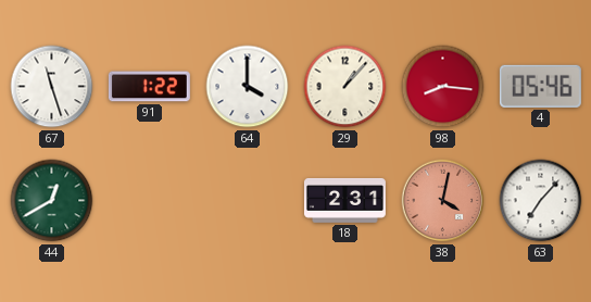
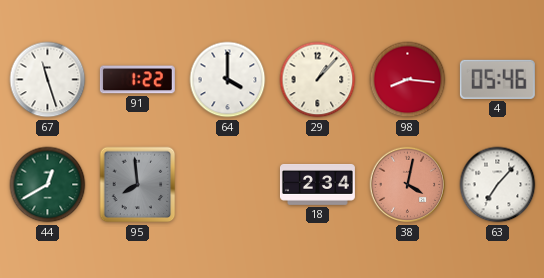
95: none -> 7:59 (138, 185)
18: 2:31 -> 2:34 (317, 184)
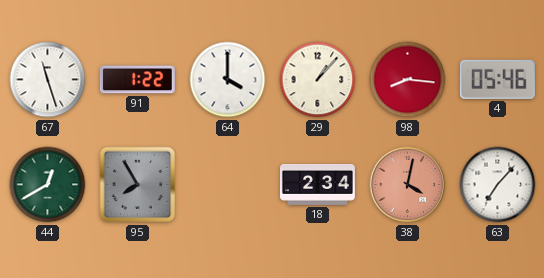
95: 7:59 -> 7:55 (138, 185)
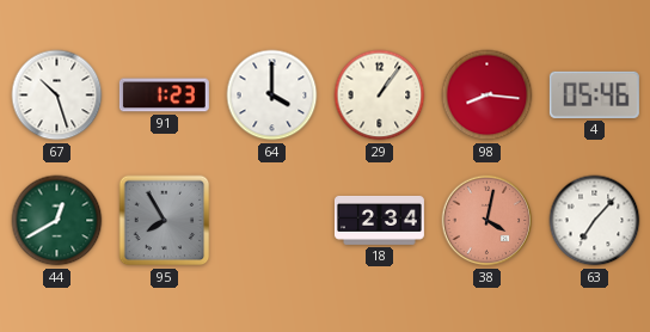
67: 11:27 -> 10:27 (57, 96)
91: 1:22 -> 1:23 (164, 96)
29: 1:07 -> 1:06 (380, 96)
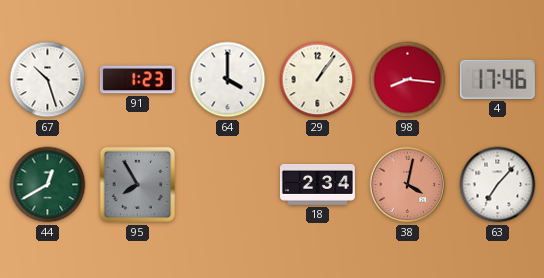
4: 05:46 -> 17:46 (497, 79)
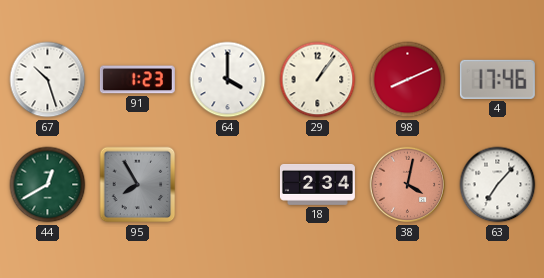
98: 8:16 -> 8:11 (408, 80)
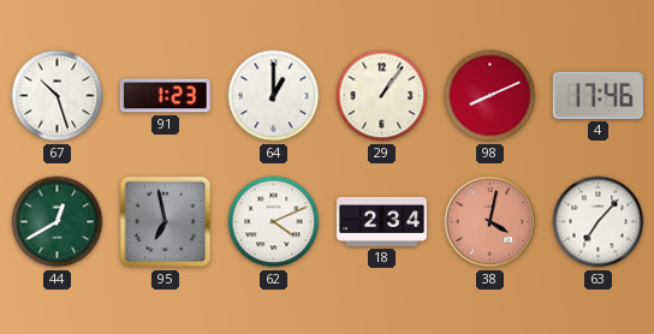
64: 4:00 -> 1:00 (274, 96)
95: 7:55 -> 6:58 (166, 222)
62: none -> 4:11 (274, 222)
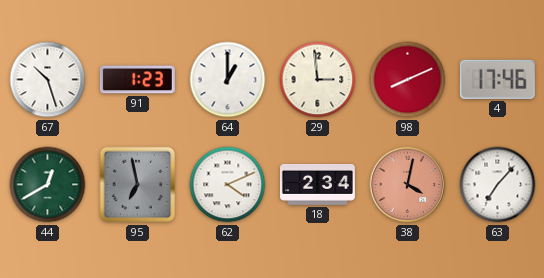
29: 1:06 -> 2:59 (318, 80)
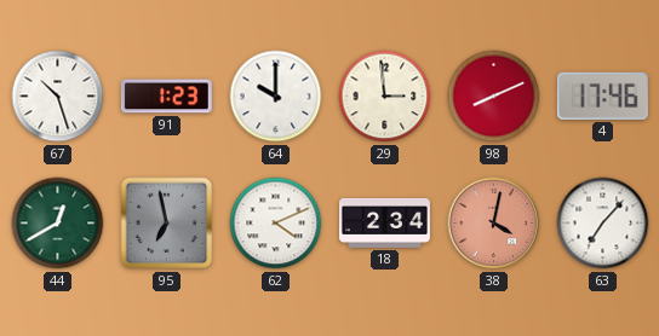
64: 1:00 -> 10:00 (276, 97)
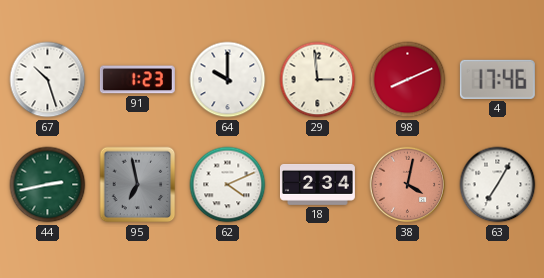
44: 12:40 -> 2:43 (48, 185)
63: 7:07 -> 7:05 (498, 185)
